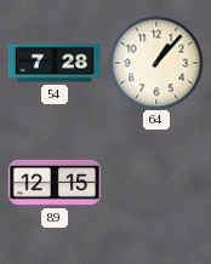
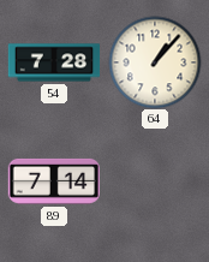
89: 12:15 -> 7:14 (53, 181)
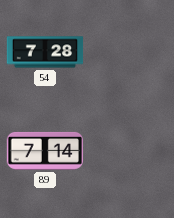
64: 1:07 -> none (155, 62)
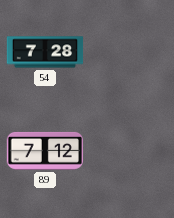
89: 7:14 -> 7:12 (44, 151)
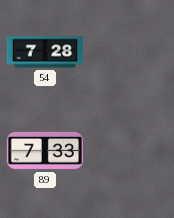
89: 7:12 -> 7:33 (44, 151)
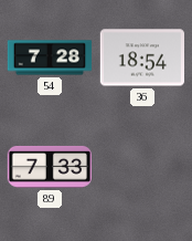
36: none -> 18:54 (141, 57)
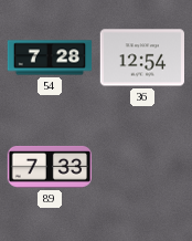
36: 18:54 -> 12:54 (141, 57)
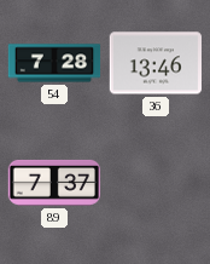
36: 12:54 -> 13:46 (154, 63)
89: 7:33 -> 7:37 (53, 183)
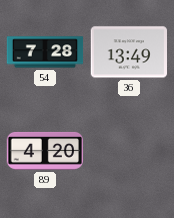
36: 13:46 -> 13:49 (128, 52)
89: 7:37 -> 4:20 (44, 151)
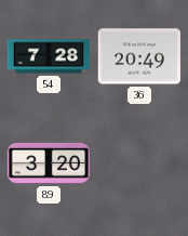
36: 13:49 -> 20:49 (138, 56)
89: 4:20 -> 3:20 (48, 163)
